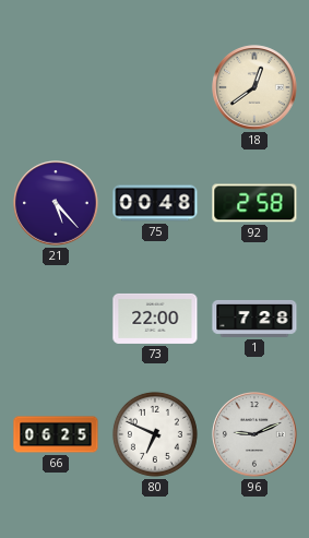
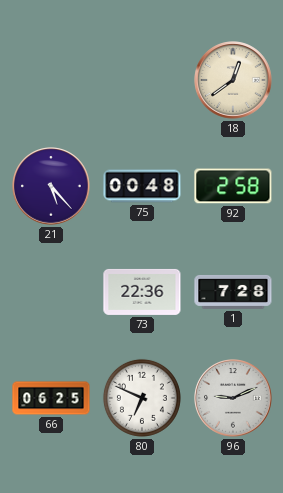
73: 22:00 -> 22:36 (142, 292)
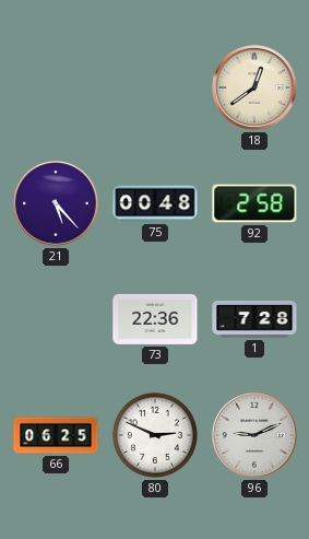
80: 6:49 -> 2:49 (155, 435)
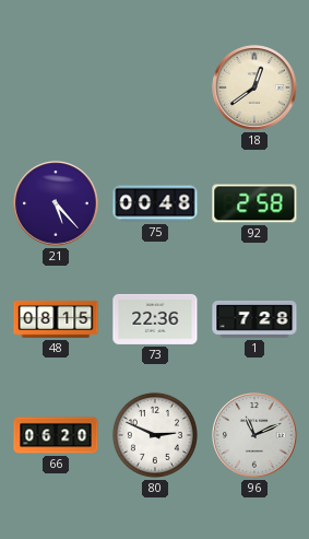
48: none -> 08:15 (56, 319)
66: 06:25 -> 06:20 (56, 435)
96: 9:11 -> 11:11 (254, 435)
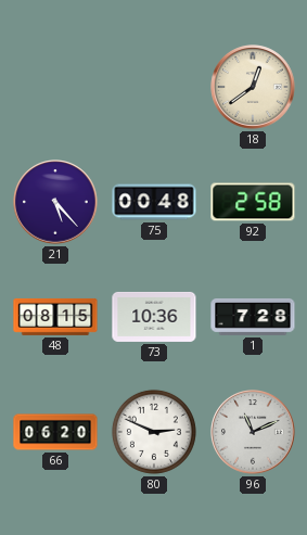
73: 22:36 -> 10:36 (154, 317)
